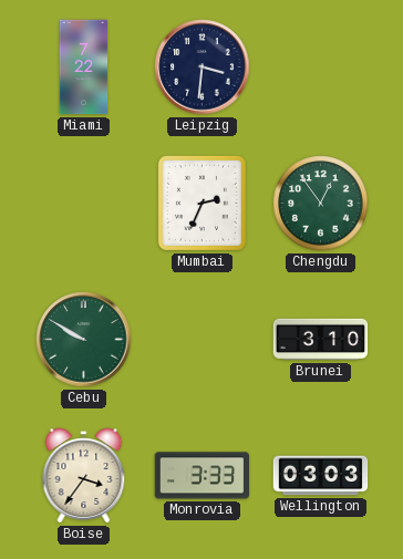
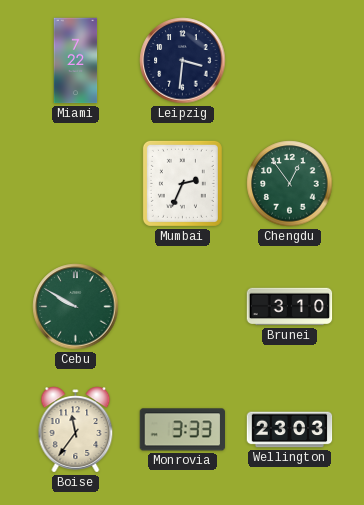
Boise: 3:36 -> 11:36 (76, 430)
Wellington: 03:03 -> 23:03 (290, 430)
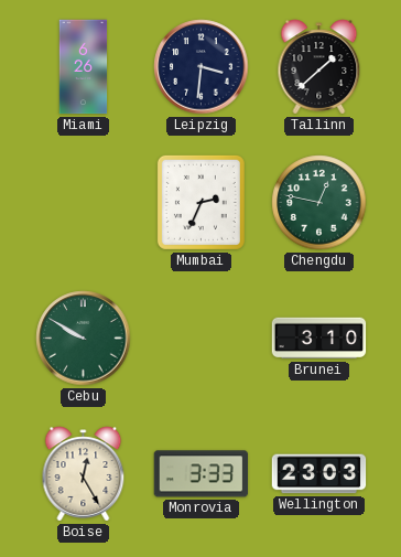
Miami: 7:22 -> 6:26 (84, 67)
Tallinn: none -> 1:38 (319, 67)
Chengdu: 12:54 -> 12:47 (319, 203)
Boise: 11:36 -> 12:25 (84, 474)
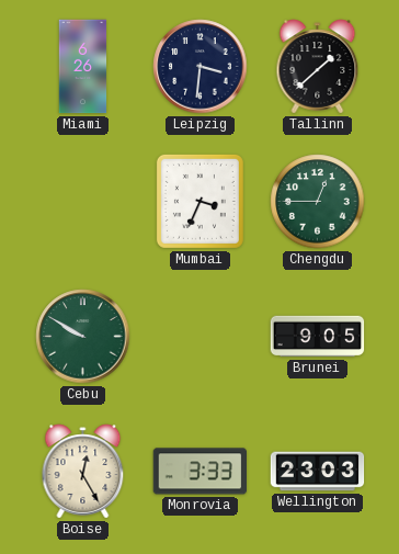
Mumbai: 2:34 -> 3:34 (200, 201)
Chengdu: 12:47 -> 12:45 (318, 202)
Brunei: 3:10 -> 9:05 (318, 337)
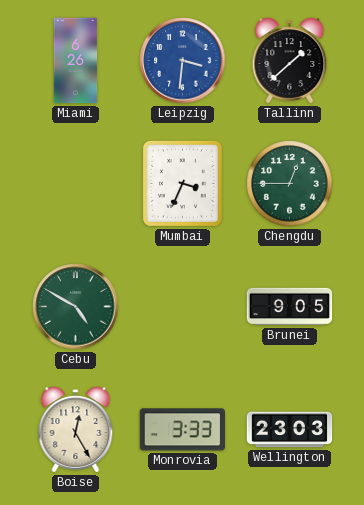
Leipzig dial: navy -> blue (183, 61)
Cebu: 9:50 -> 4:50 (76, 307)
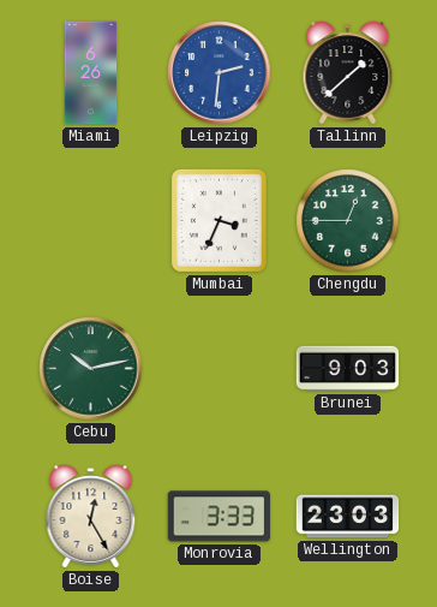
Leipzig: 3:31 -> 2:31 (220, 73)
Cebu: 4:50 -> 10:13 (91, 369)
Brunei: 9:05 -> 9:03 (348, 369)
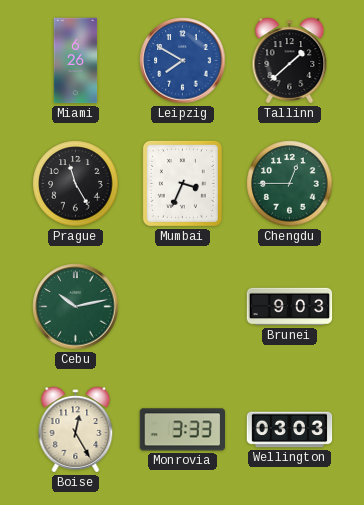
Leipzig: 2:31 -> 7:50 (183, 61)
Prague: none -> 11:25 (76, 184)
Wellington: 23:03 -> 03:03 (290, 430)
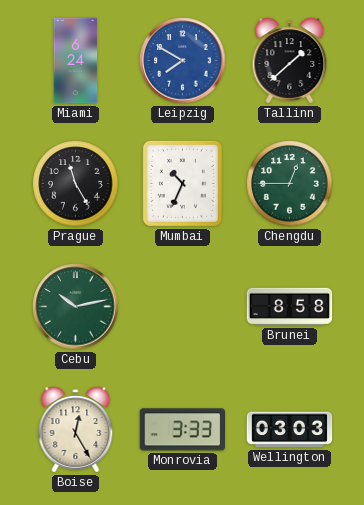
Miami: 6:26 -> 6:24 (76, 61)
Mumbai: 3:34 -> 10:34 (182, 183)
Brunei: 9:03 -> 8:58 (290, 307)
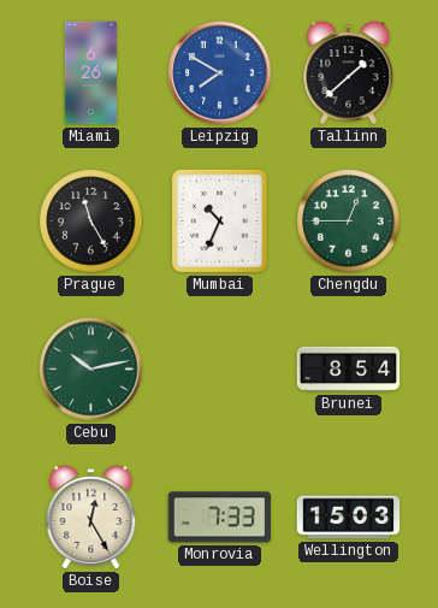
Miami: 6:24 -> 6:26 (91, 73)
Brunei: 8:58 -> 8:54 (349, 370)
Monrovia: 3:33 -> 7:33 (220, 518)
Wellington: 03:03 -> 15:03 (349, 518)
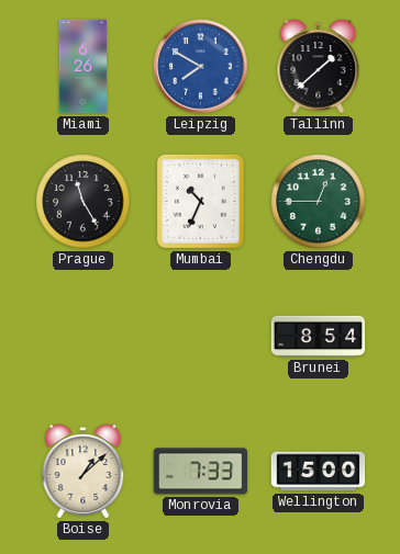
Cebu: 10:13 -> none (91, 370)
Boise: 12:25 -> 1:08 (84, 472)
Wellington: 15:03 -> 15:00 (319, 472)
